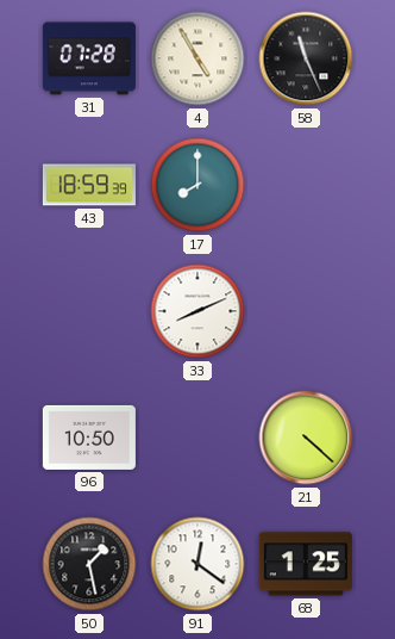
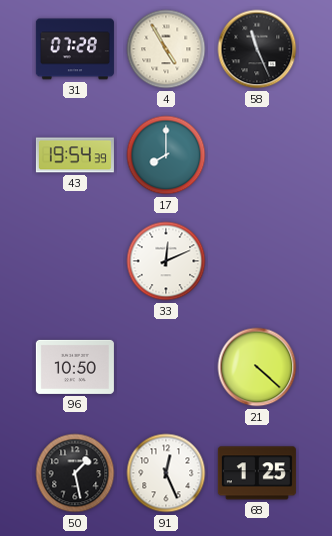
43: 18:59 -> 19:54 (75, 155)
33: 8:11 -> 12:11 (166, 261)
91: 12:21 -> 12:26 (166, 473)
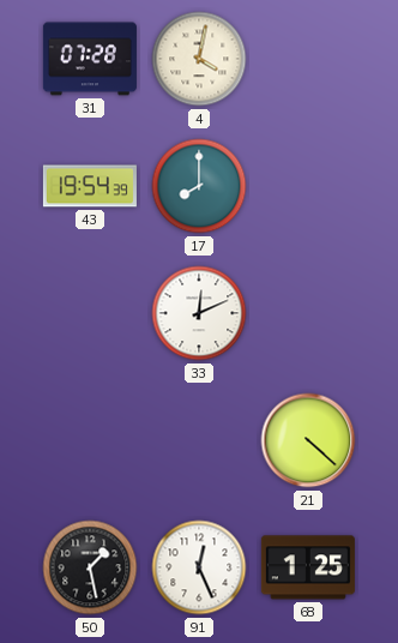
4: 4:55 -> 4:02 (199, 59)
58: 11:26 -> none (257, 49)
96: 10:50 -> none (75, 367)
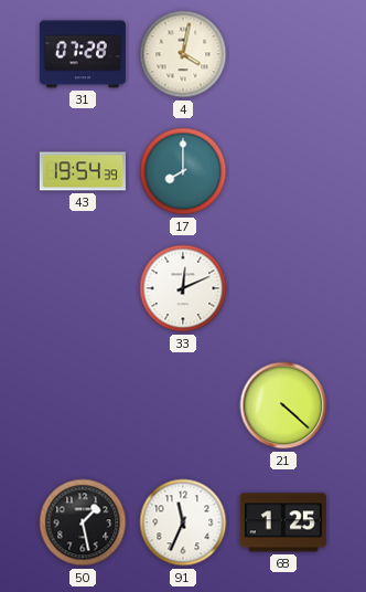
91: 12:26 -> 11:34 (183, 522)
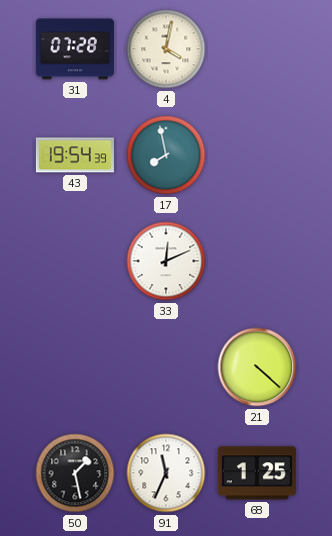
17: 8:00 -> 7:58 (166, 155)
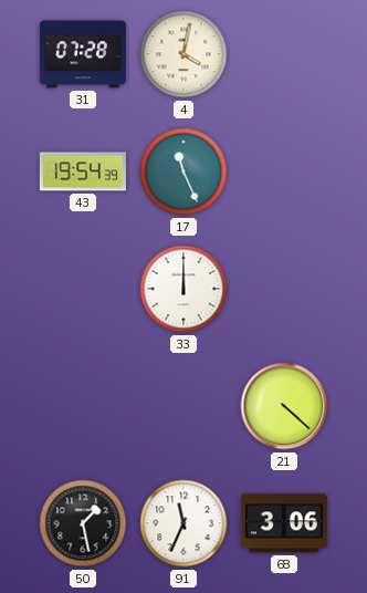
17: 7:58 -> 11:26 (183, 171)
33: 12:11 -> 12:00 (183, 289)
68: 1:25 -> 3:06 (284, 523)
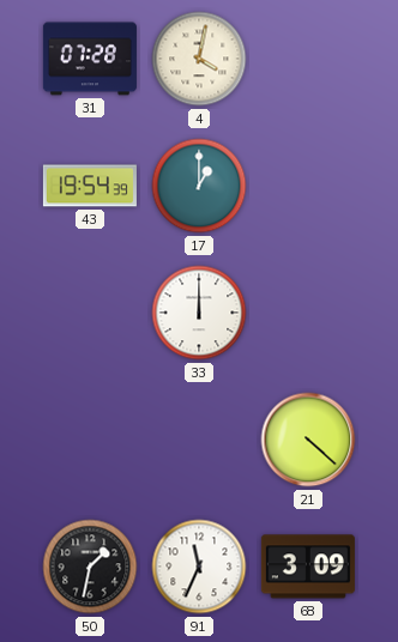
17: 11:26 -> 1:00 (199, 186)
50: 1:28 -> 1:32 (90, 567)
68: 3:06 -> 3:09 (308, 567)
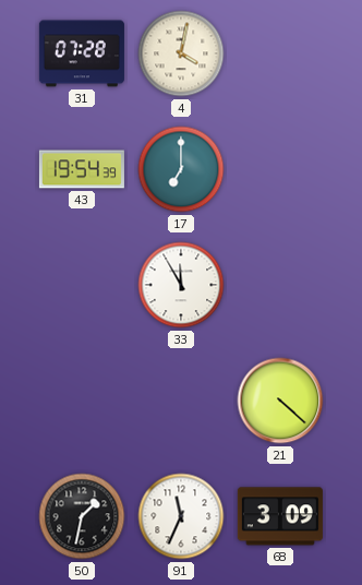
17: 1:00 -> 7:00 (181, 169)
33: 12:00 -> 11:55 (181, 285)
